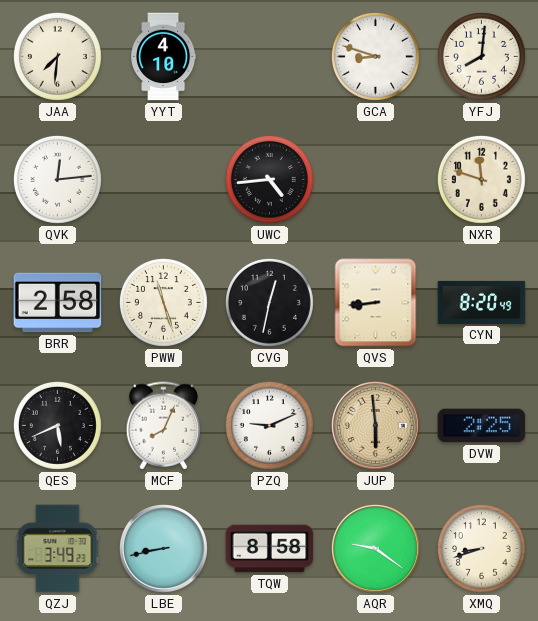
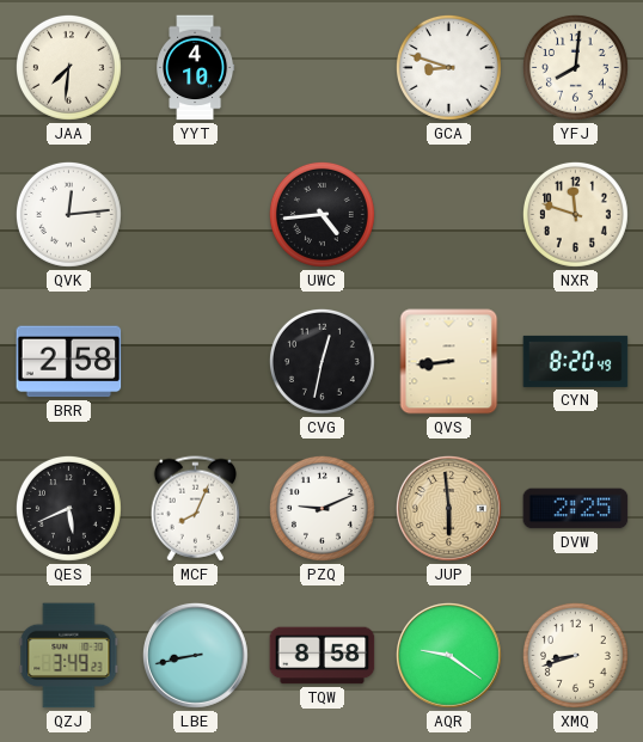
PWW: 11:27 -> none (163, 302)
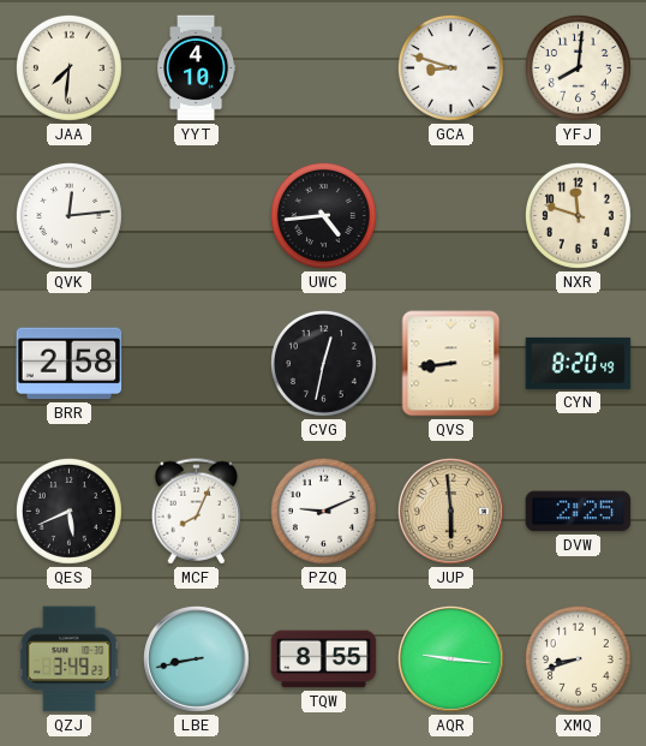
TQW: 8:58 -> 8:55 (324, 660)
AQR: 9:21 -> 9:16 (450, 658)
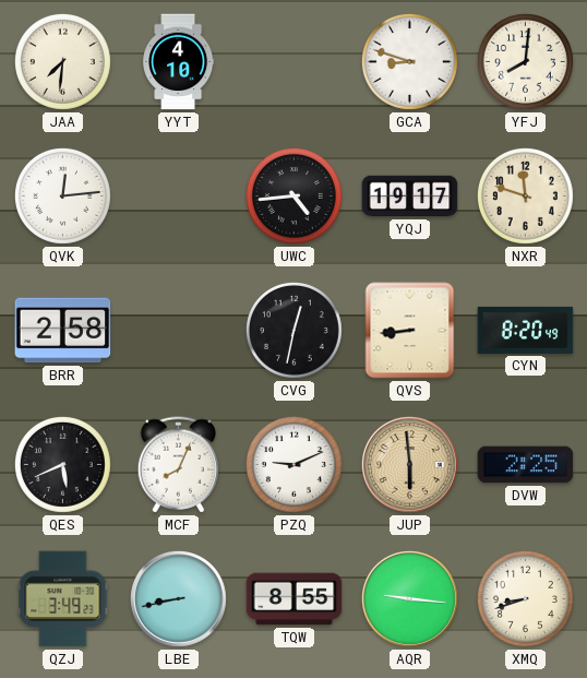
YQJ: none -> 19:17 (410, 197)
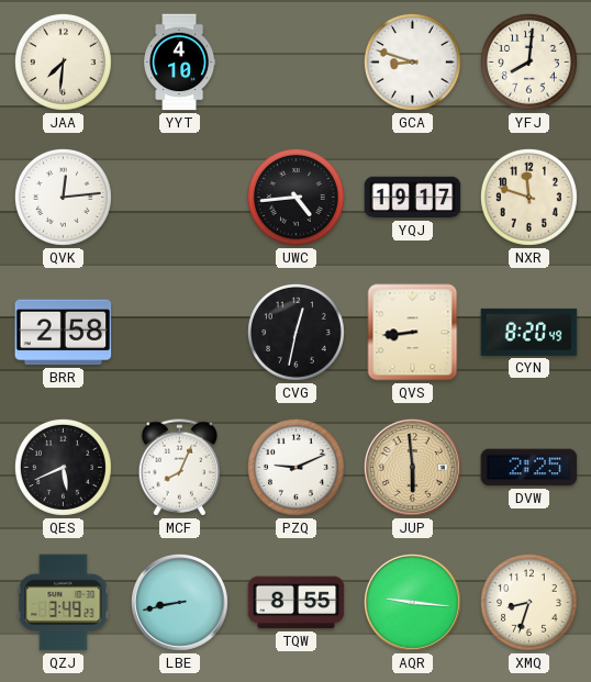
XMQ: 8:42 -> 8:33 (528, 602)
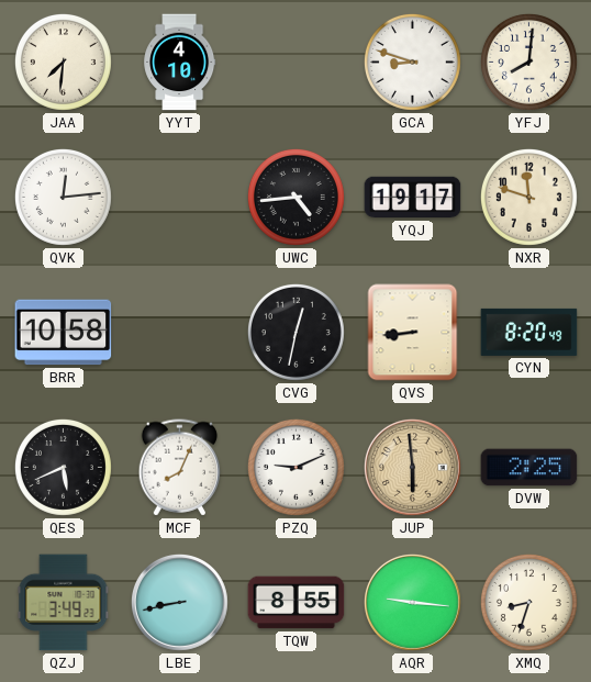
BRR: 2:58 -> 10:58 (64, 333)
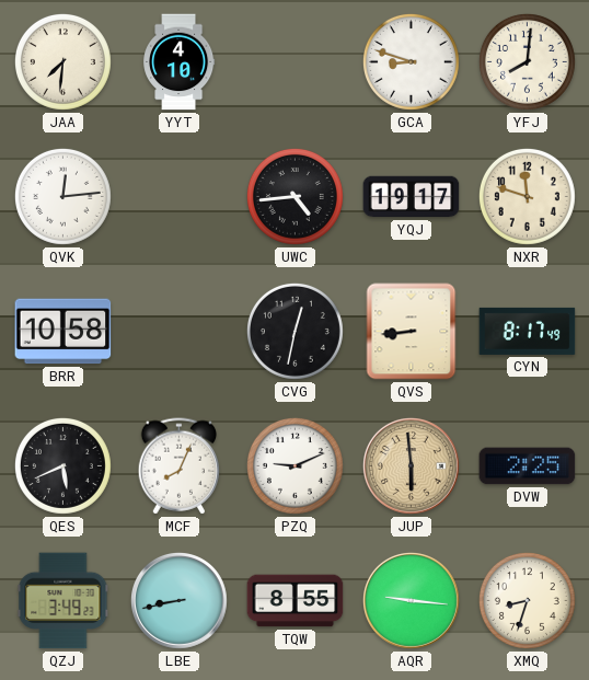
CYN: 8:20 -> 8:17 (528, 331)
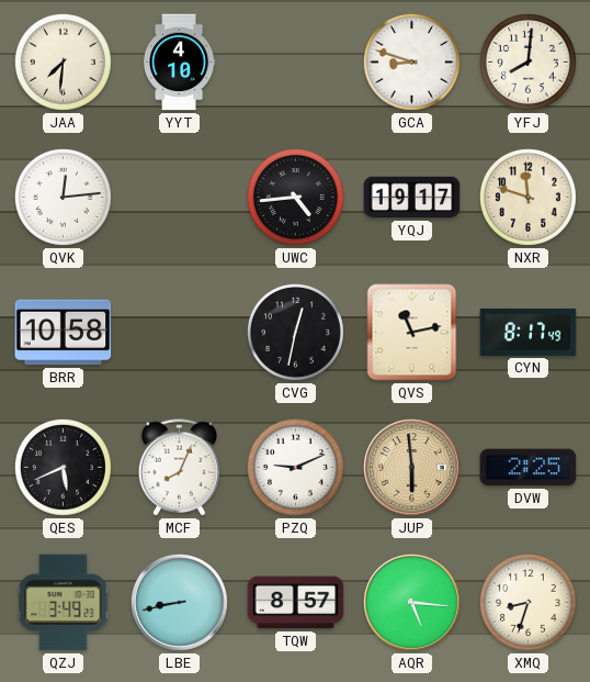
QVS: 8:44 -> 11:13 (412, 333)
TQW: 8:55 -> 8:57 (296, 603)
AQR: 9:16 -> 5:16 (411, 602)
